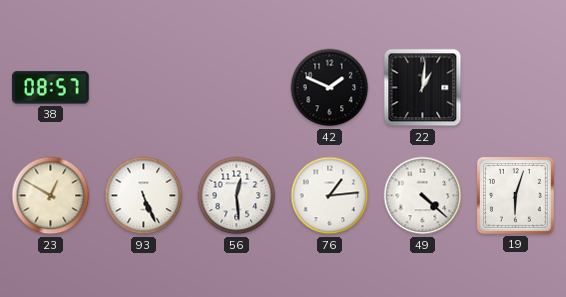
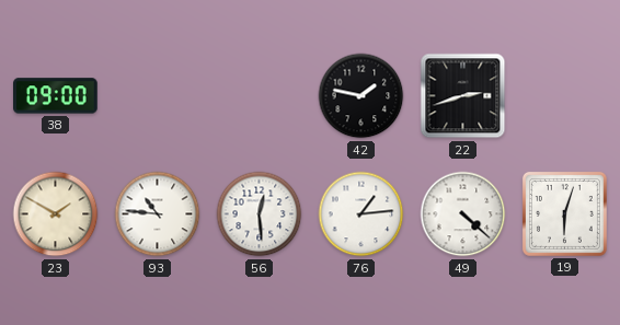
38: 08:57 -> 09:00 (56, 96)
42: 1:49 -> 1:47 (361, 96)
22: 1:01 -> 2:42 (463, 96)
23: 12:50 -> 1:50 (56, 214)
93: 5:26 -> 10:46 (158, 214)
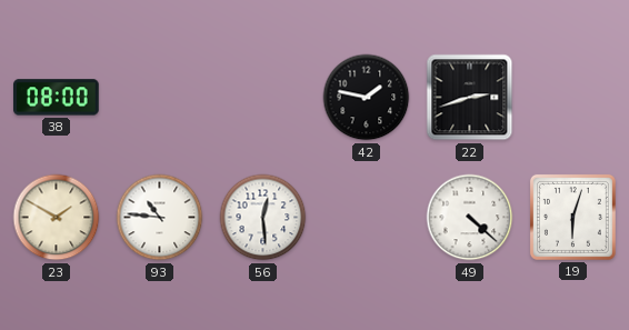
38: 09:00 -> 08:00 (57, 98)
76: 1:14 -> none (361, 214)
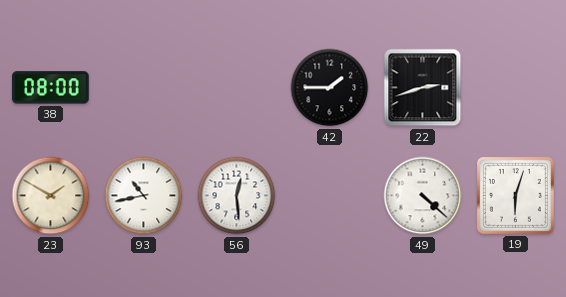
42: 1:47 -> 1:45 (330, 88)
93: 10:46 -> 10:43 (144, 196)
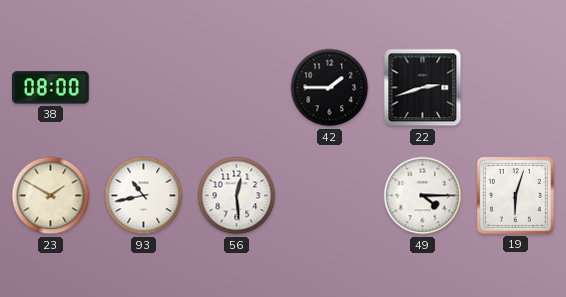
49: 4:22 -> 4:15 (423, 196)
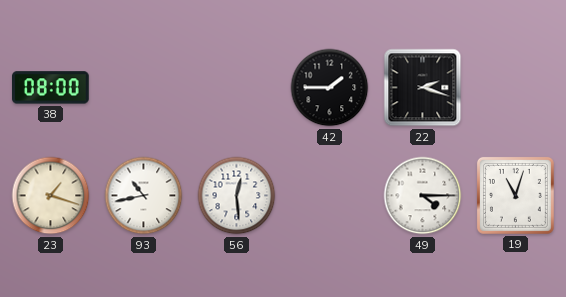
22: 2:42 -> 2:18 (423, 88)
23: 1:50 -> 1:18 (51, 196)
19: 6:03 -> 11:03 (515, 195)
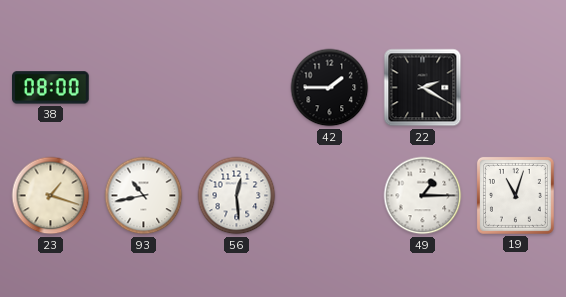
22: 2:18 -> 2:20 (423, 88)
49: 4:15 -> 1:15 (423, 196)
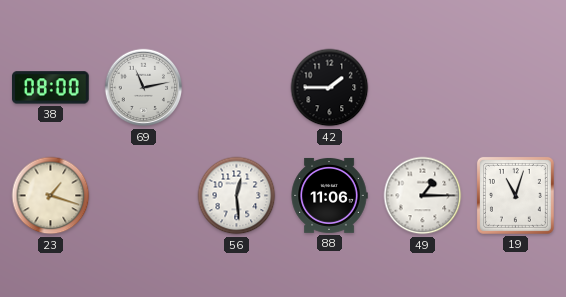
69: none -> 11:13 (144, 88)
22: 2:20 -> none (423, 88)
93: 10:43 -> none (144, 196)
88: none -> 11:06 (329, 195)
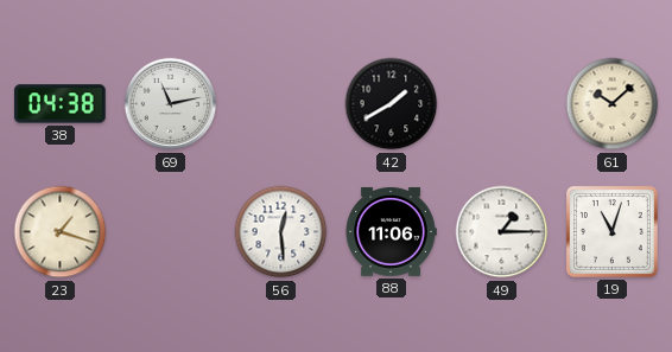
38: 08:00 -> 04:38 (61, 104)
42: 1:45 -> 1:40 (392, 104)
61: none -> 10:08 (613, 104)
